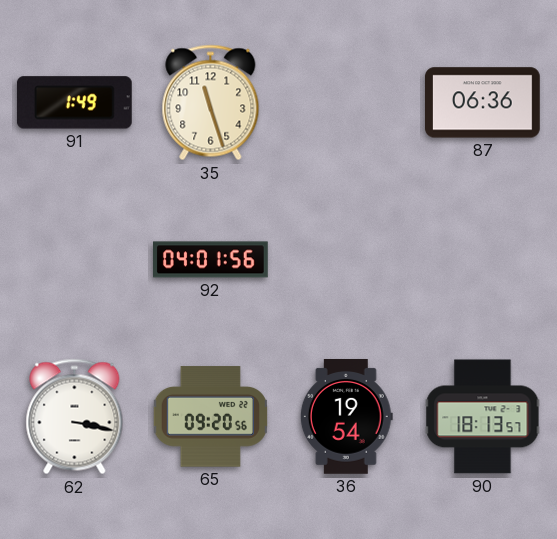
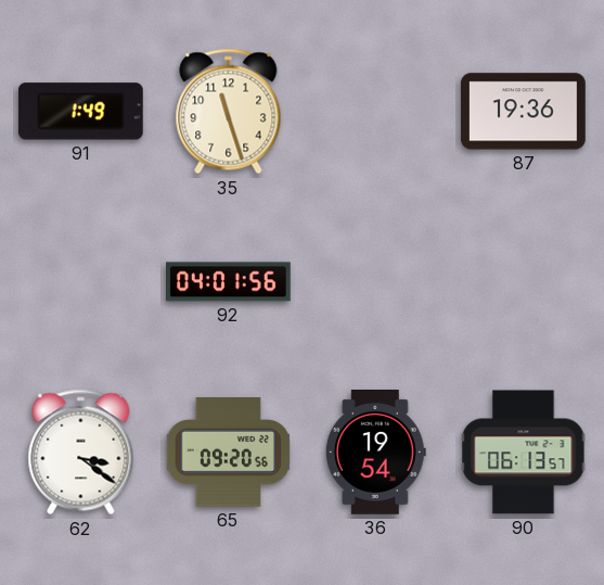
87: 06:36 -> 19:36 (524, 112)
62: 3:17 -> 3:21 (81, 453)
90: 18:13 -> 06:13 (524, 453)
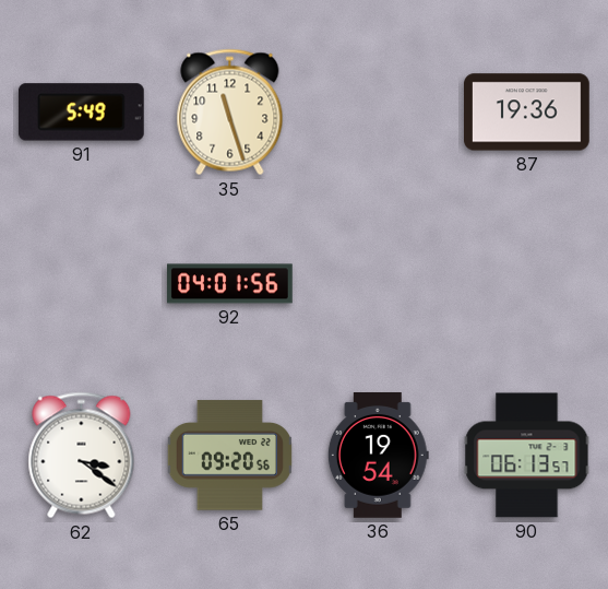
91: 1:49 -> 5:49 (81, 113)
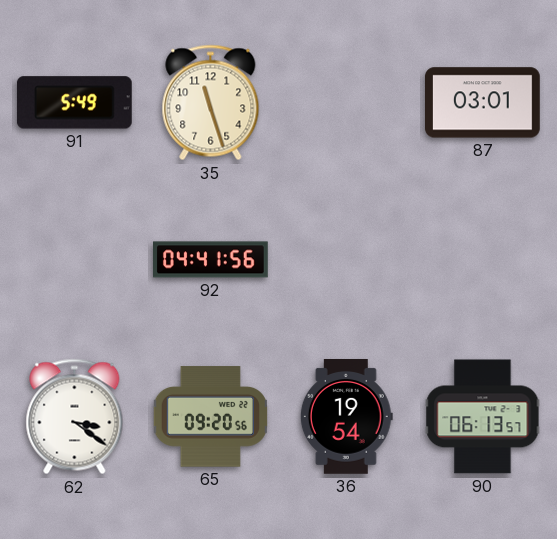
87: 19:36 -> 03:01 (483, 103)
92: 04:01 -> 04:41 (211, 260)
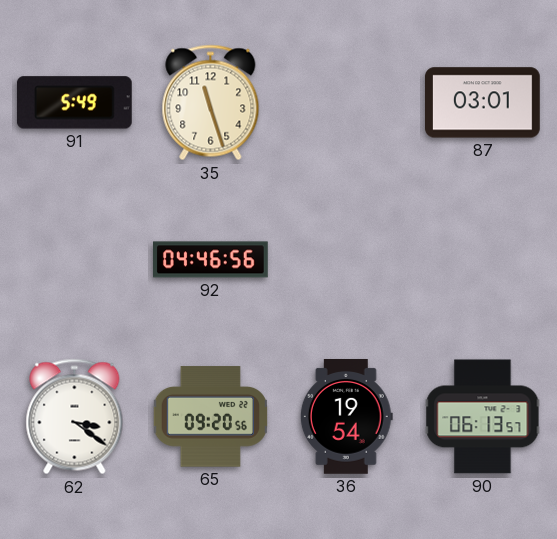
92: 04:41 -> 04:46 (211, 260)
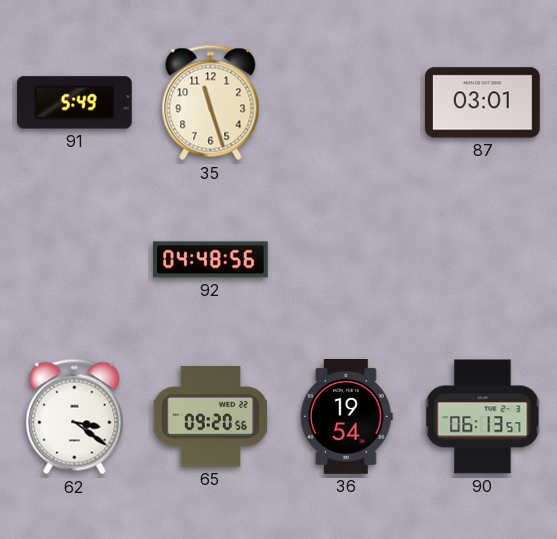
92: 04:46 -> 04:48 (211, 260)
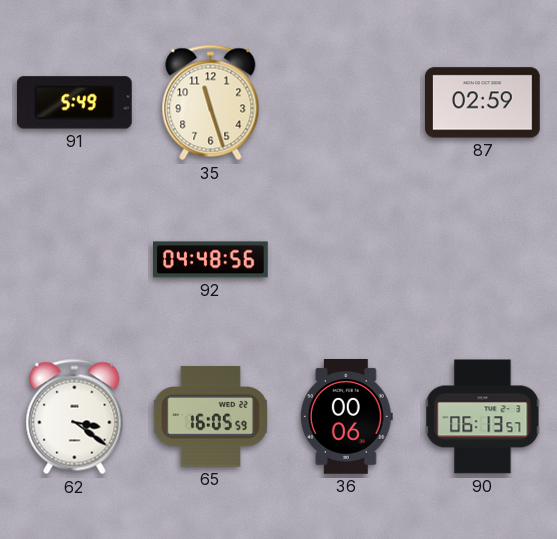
87: 03:01 -> 02:59 (483, 103)
65: 09:20 -> 16:05 (210, 417)
36: 19:54 -> 00:06 (346, 417)
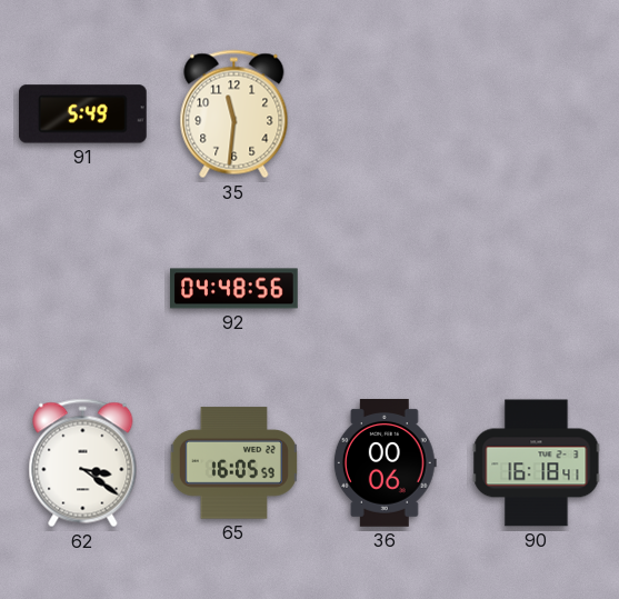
35: 11:27 -> 11:31 (234, 114)
87: 02:59 -> none (483, 103)
90: 06:13 -> 16:18 (537, 463)
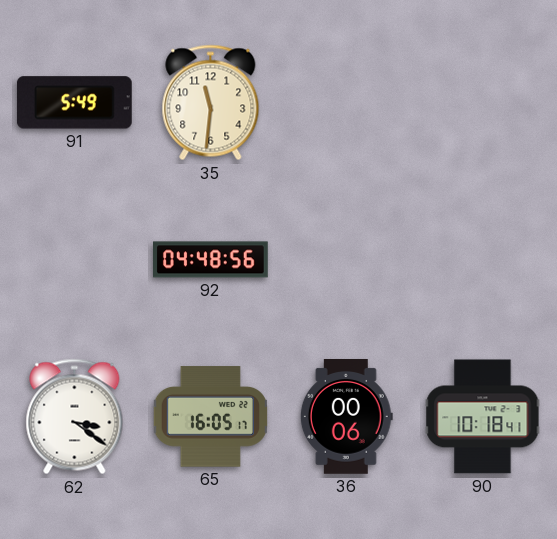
65: 16:05:59 -> 16:05:17 (210, 417)
90: 16:18 -> 10:18 (483, 417)
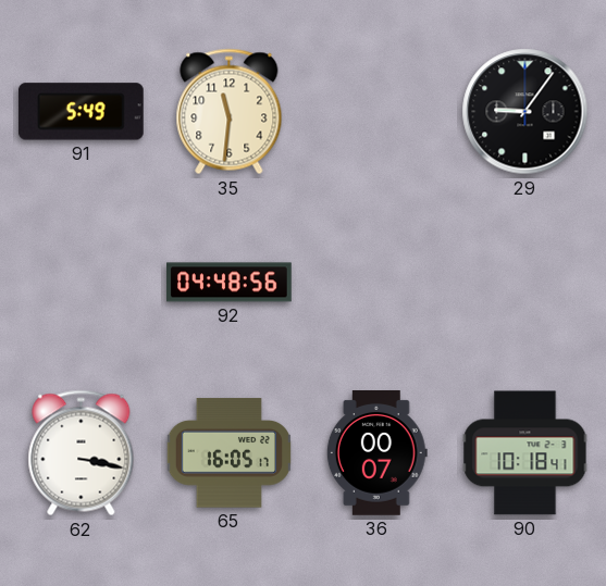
29: none -> 9:06 (525, 112)
62: 3:21 -> 3:17 (82, 453)
36: 00:06 -> 00:07 (376, 453)
